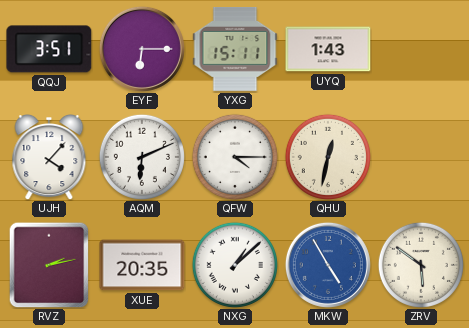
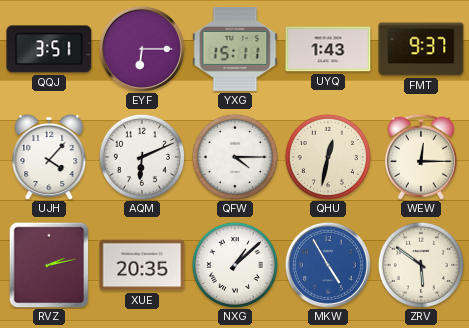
FMT: none -> 9:37 (421, 49)
WEW: none -> 12:15 (421, 157)
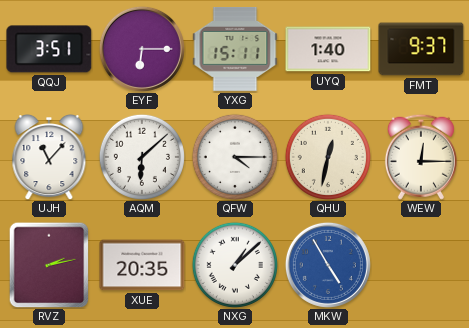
UYQ: 1:43 -> 1:40 (328, 49)
UJH: 4:07 -> 11:07 (49, 158)
AQM: 6:11 -> 6:08 (142, 157)
ZRV: 5:51 -> none (421, 265)
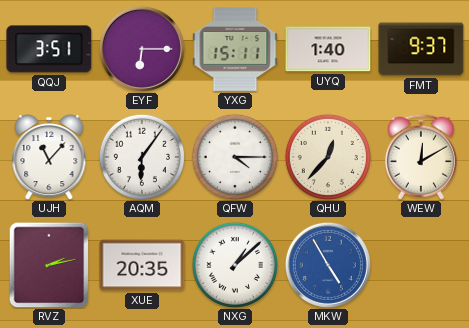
AQM: 6:08 -> 6:06 (142, 157)
QHU: 12:32 -> 12:37 (328, 157)
WEW: 12:15 -> 12:10 (421, 157)
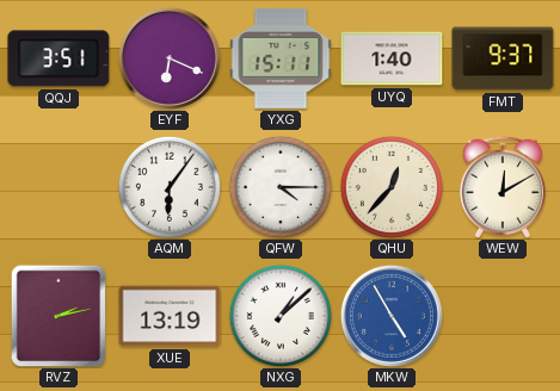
EYF: 6:15 -> 6:19 (170, 58)
UJH: 11:07 -> none (49, 158)
XUE: 20:35 -> 13:19 (170, 316)
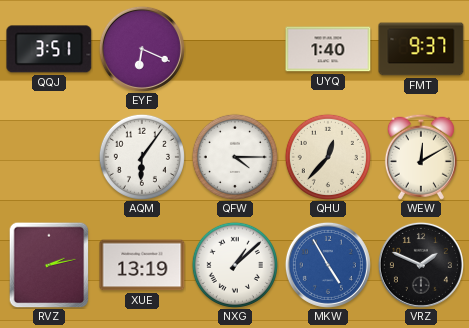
YXG: 15:11 -> none (281, 60)
VRZ: none -> 1:49 (421, 265)
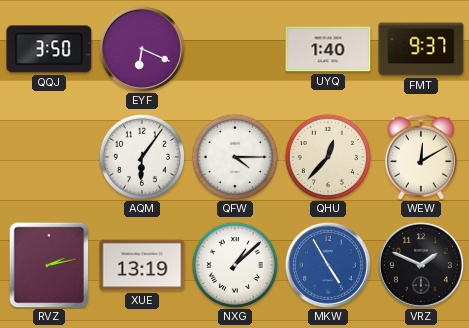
QQJ: 3:51 -> 3:50 (49, 49)
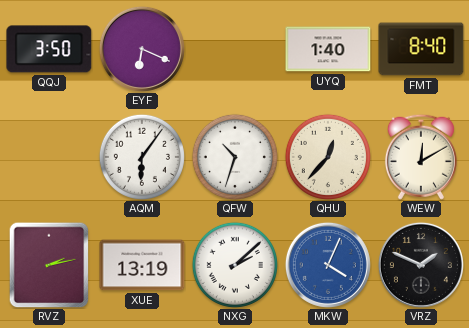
FMT: 9:37 -> 8:40 (421, 49)
QFW: 4:15 -> 10:33 (235, 157)
NXG: 1:08 -> 2:08 (235, 265)
MKW: 4:55 -> 4:04 (328, 265)
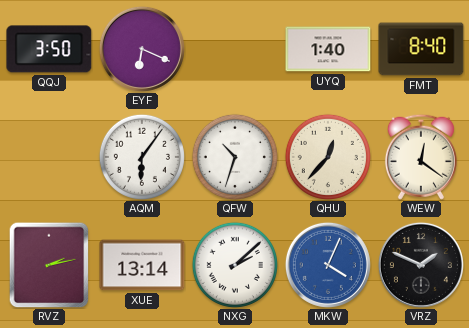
WEW: 12:10 -> 12:21 (421, 157)
XUE: 13:19 -> 13:14 (142, 265)
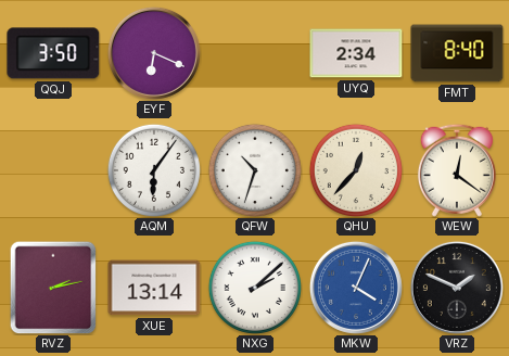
UYQ: 1:40 -> 2:34 (356, 53)
